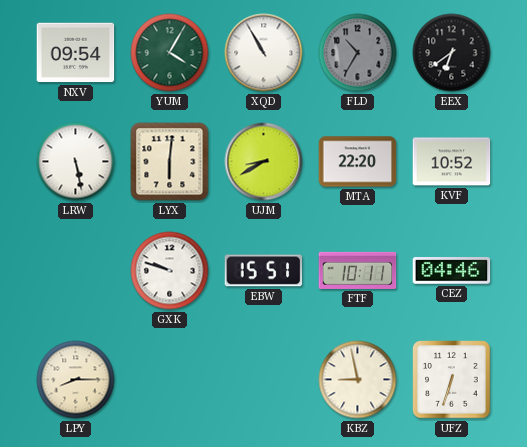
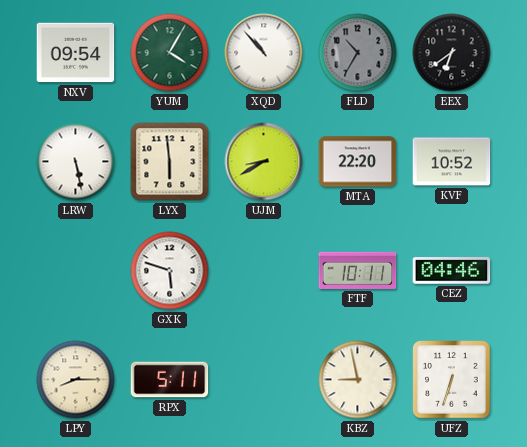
XQD: 10:55 -> 10:53 (264, 53)
LYX: 6:01 -> 5:59 (170, 162)
GXK: 9:48 -> 5:48 (170, 271)
EBW: 15:51 -> none (264, 271)
RPX: none -> 5:11 (170, 380)
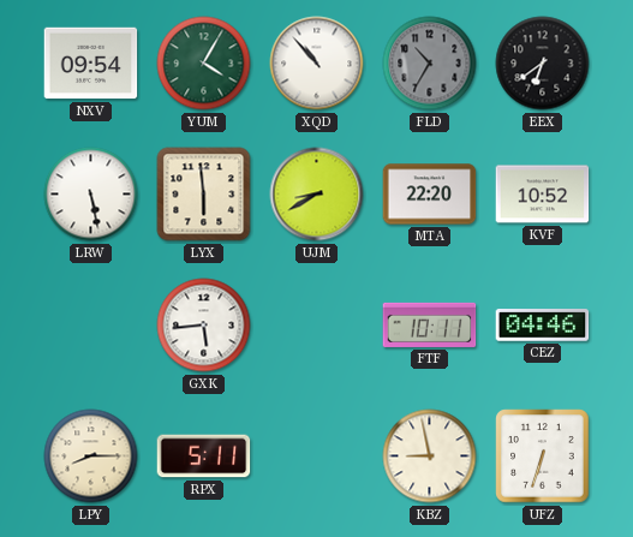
GXK: 5:48 -> 5:44 (204, 326)
